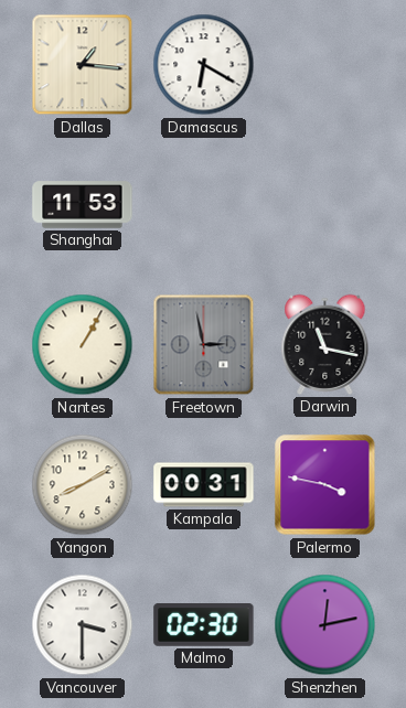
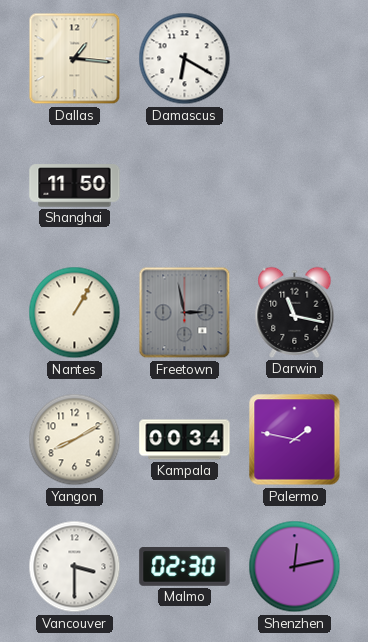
Shanghai: 11:53 -> 11:50 (75, 186)
Kampala: 00:31 -> 00:34 (185, 440)
Palermo: 3:47 -> 1:47 (295, 440)
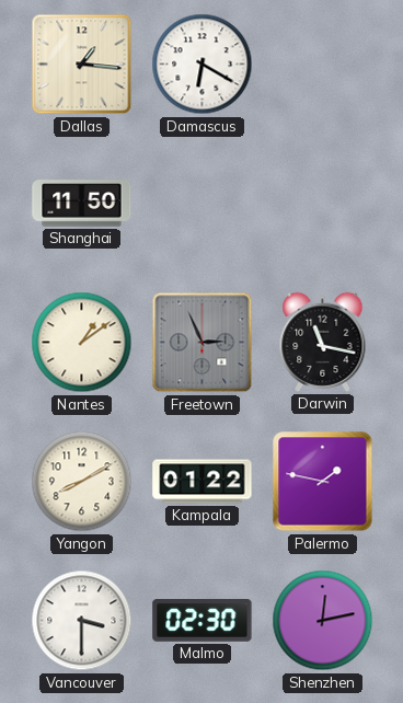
Nantes: 1:05 -> 1:09 (82, 343)
Freetown: 2:58 -> 2:56 (203, 343)
Kampala: 00:34 -> 01:22 (203, 482)
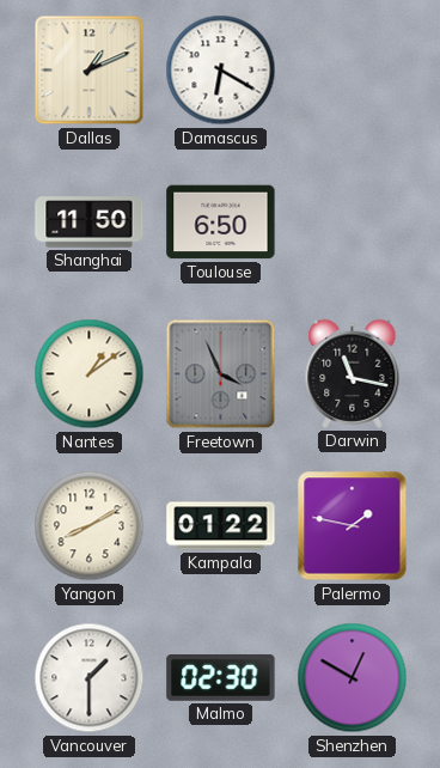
Dallas: 1:16 -> 1:11 (90, 71)
Toulouse: none -> 6:50 (221, 223)
Freetown: 2:56 -> 3:56 (221, 374)
Vancouver: 3:30 -> 1:30 (90, 678)
Shenzhen: 12:13 -> 12:50 (353, 678)
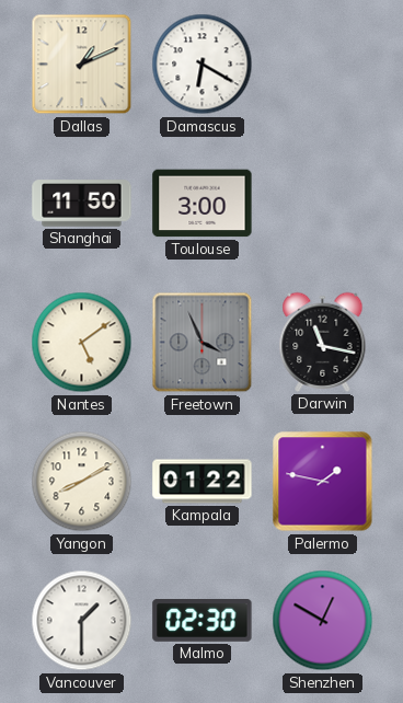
Toulouse: 6:50 -> 3:00 (203, 204)
Nantes: 1:09 -> 5:09 (82, 343)
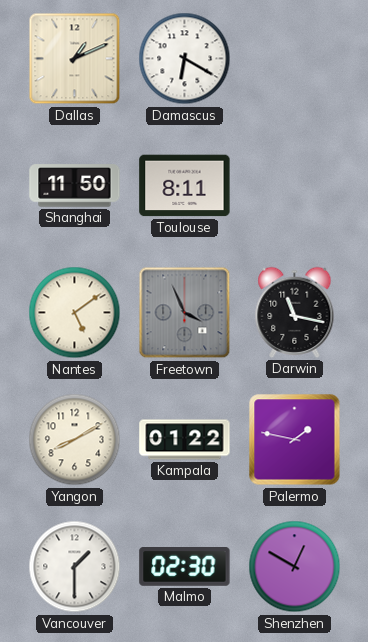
Toulouse: 3:00 -> 8:11 (185, 186)
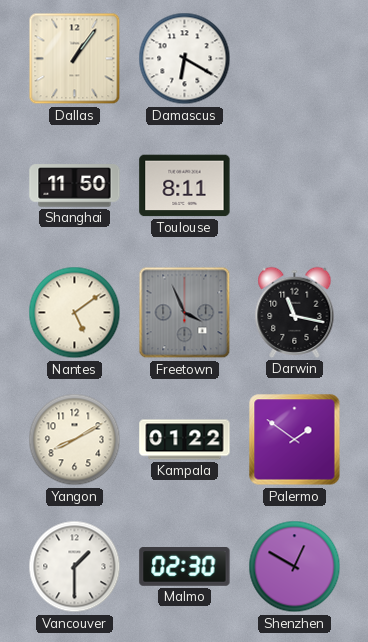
Dallas: 1:11 -> 1:06 (75, 59)
Palermo: 1:47 -> 1:51 (295, 440)
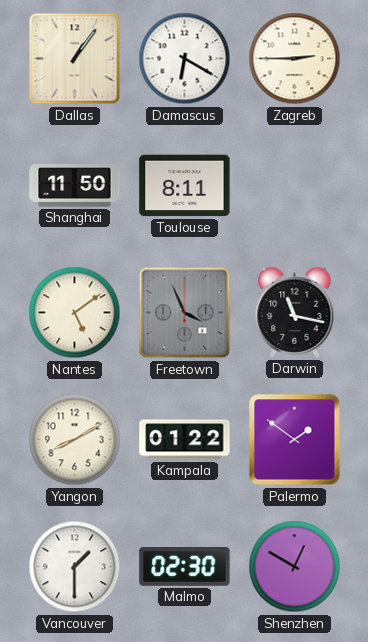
Zagreb: none -> 2:45 (295, 59)
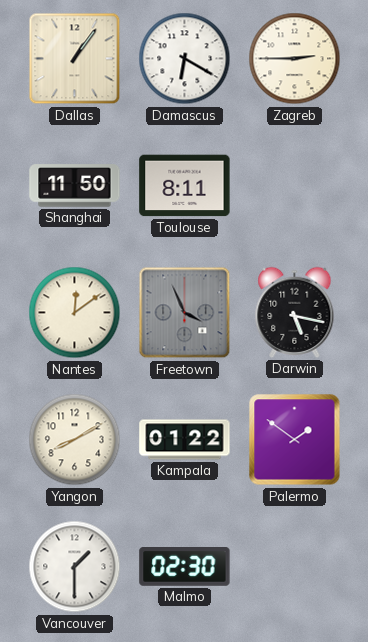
Nantes: 5:09 -> 12:09 (75, 313)
Darwin: 11:17 -> 5:17 (295, 312)
Shenzhen: 12:50 -> none (295, 567)
